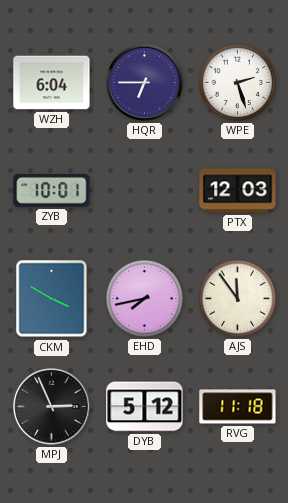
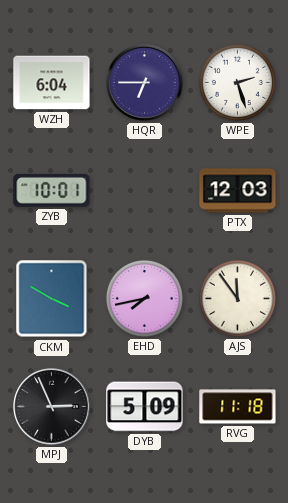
DYB: 5:12 -> 5:09 (145, 407)
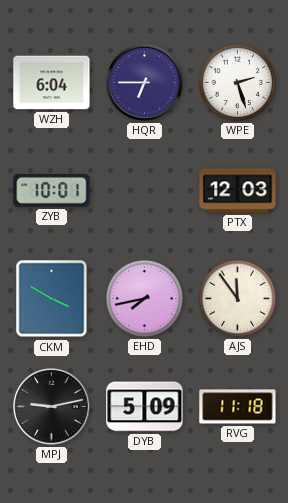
MPJ: 2:56 -> 9:13 (52, 407)
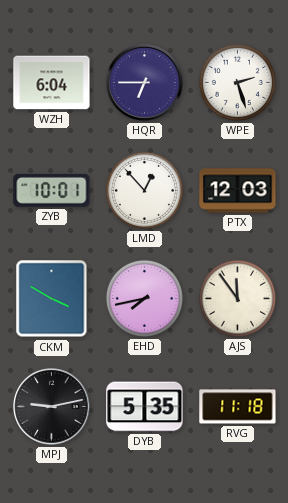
LMD: none -> 12:53 (144, 190)
DYB: 5:09 -> 5:35 (145, 407)
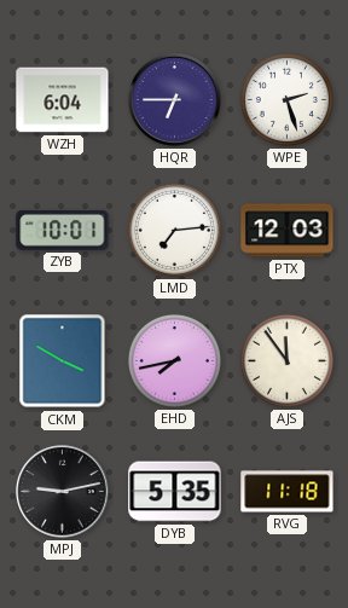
LMD: 12:53 -> 7:14 (174, 230)
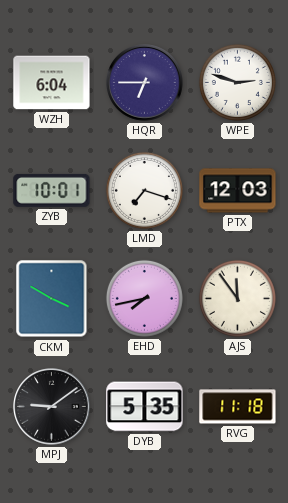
WPE: 2:27 -> 2:48 (237, 82)
LMD: 7:14 -> 7:18 (144, 190)
MPJ: 9:13 -> 9:09 (52, 407)
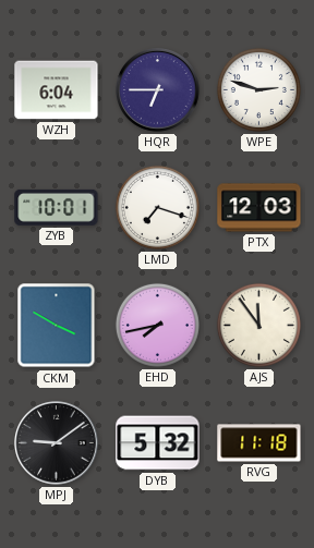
DYB: 5:35 -> 5:32 (158, 443)
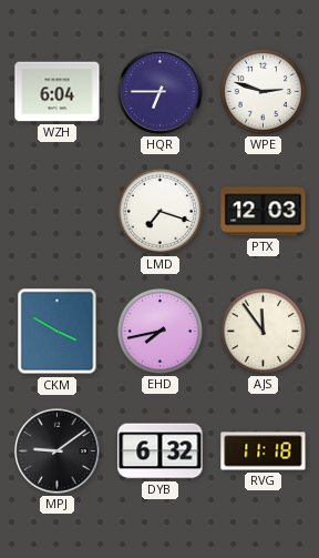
ZYB: 10:01 -> none (57, 207)
DYB: 5:32 -> 6:32 (161, 452)
